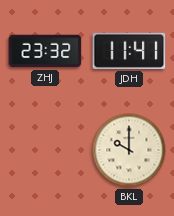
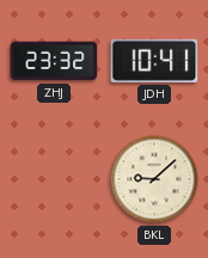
JDH: 11:41 -> 10:41 (154, 61)
BKL: 10:00 -> 9:08 (154, 179)
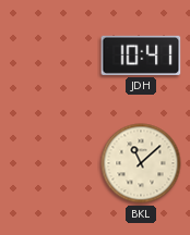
ZHJ: 23:32 -> none (54, 61)
BKL: 9:08 -> 11:08 (141, 163)
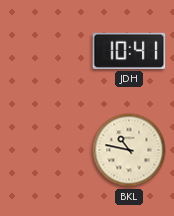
BKL: 11:08 -> 10:47 (129, 150)
